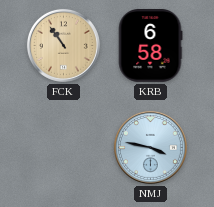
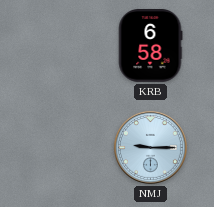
FCK: 10:54 -> none (63, 45)
NMJ: 3:47 -> 9:15 (150, 147)
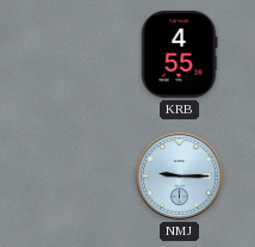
KRB: 6:58 -> 4:55 (179, 55)
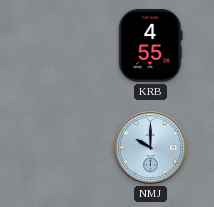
NMJ: 9:15 -> 10:00 (150, 147)
